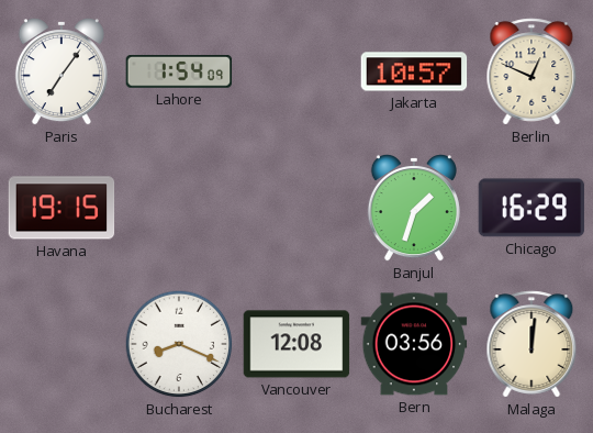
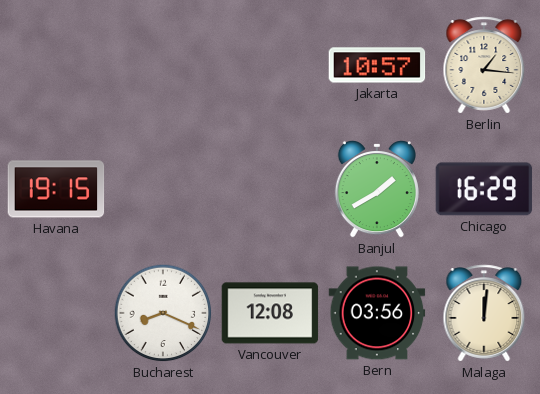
Paris: 7:06 -> none (61, 73)
Lahore: 1:54 -> none (179, 73)
Berlin: 12:49 -> 1:16 (484, 65)
Banjul: 1:33 -> 1:40 (377, 190)
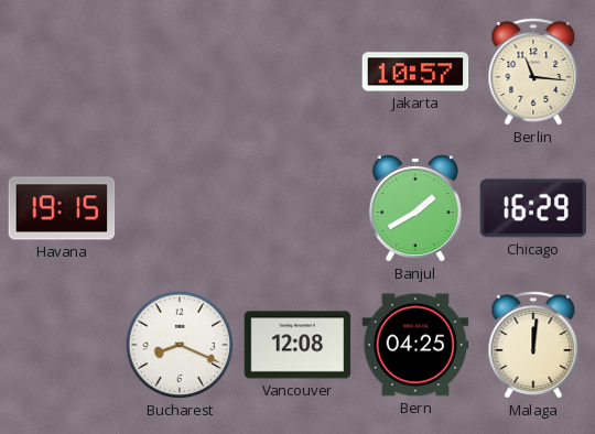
Berlin: 1:16 -> 11:16 (533, 72)
Bern: 03:56 -> 04:25 (415, 345)
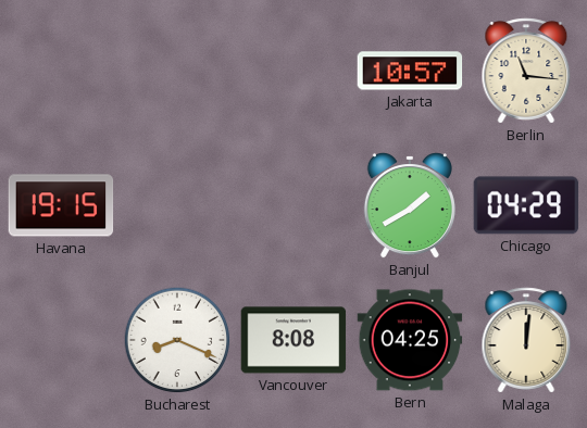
Chicago: 16:29 -> 04:29 (526, 205)
Vancouver: 12:08 -> 8:08 (293, 340)
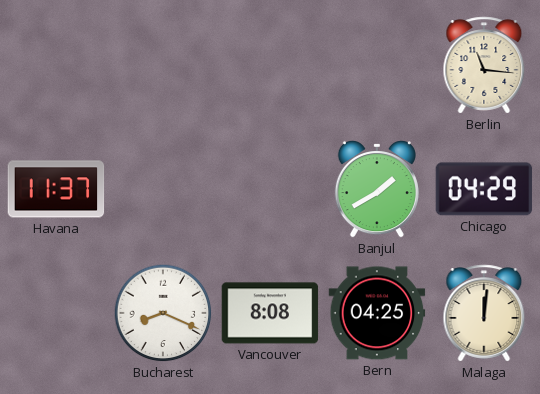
Jakarta: 10:57 -> none (410, 71)
Havana: 19:15 -> 11:37 (56, 189)
